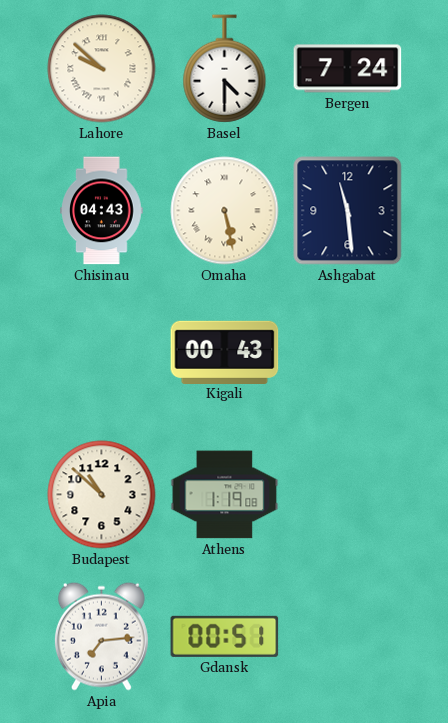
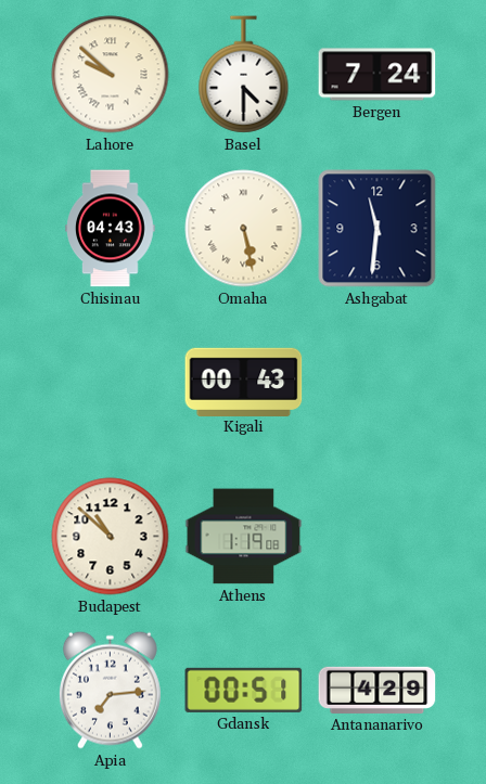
Ashgabat: 11:29 -> 11:31 (378, 229)
Antananarivo: none -> 4:29 (378, 690)
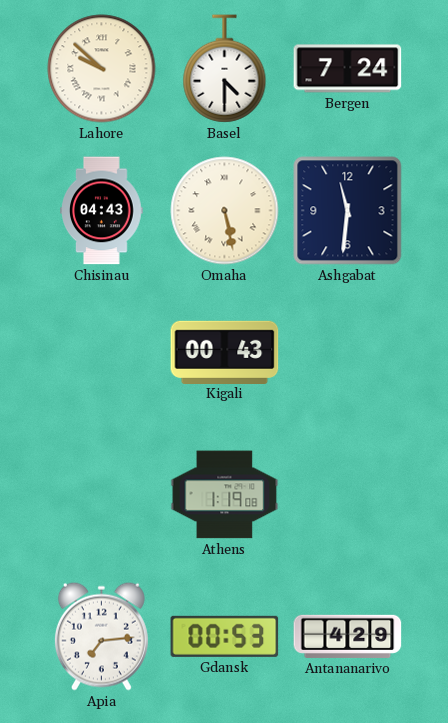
Budapest: 10:52 -> none (111, 537)
Gdansk: 00:51 -> 00:53 (225, 636)
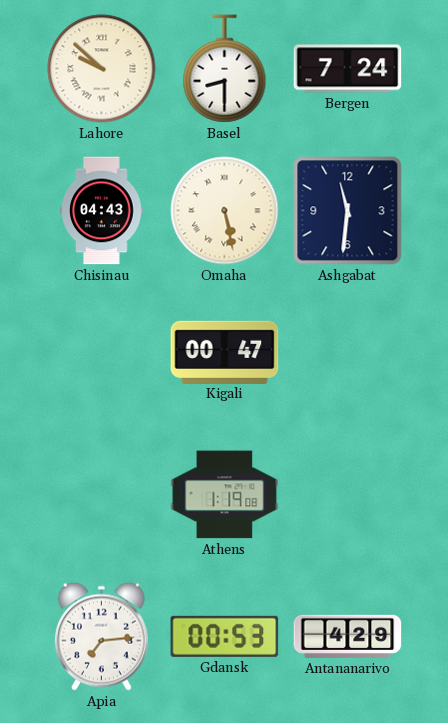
Basel: 4:30 -> 8:30 (225, 69)
Kigali: 00:43 -> 00:47 (225, 352)
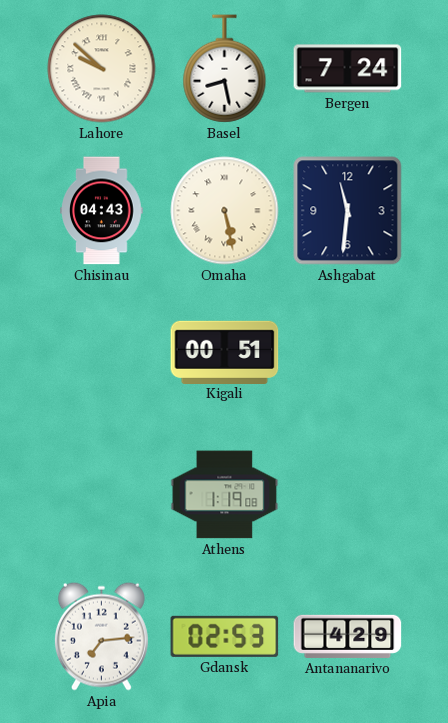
Basel: 8:30 -> 8:28 (225, 69)
Kigali: 00:47 -> 00:51 (225, 352)
Gdansk: 00:53 -> 02:53 (225, 636)
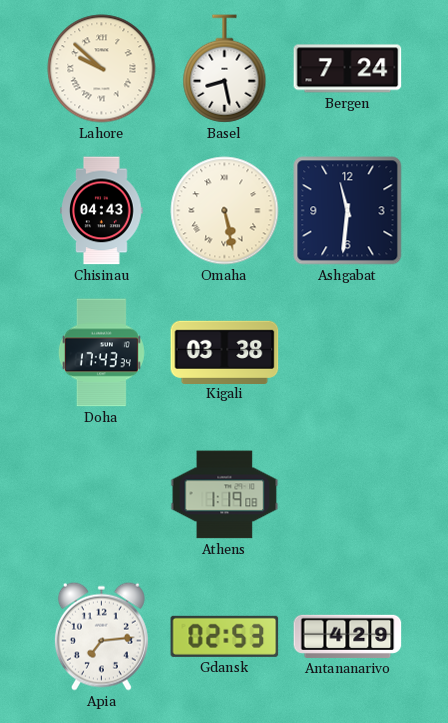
Doha: none -> 17:43 (101, 353)
Kigali: 00:51 -> 03:38 (225, 352)
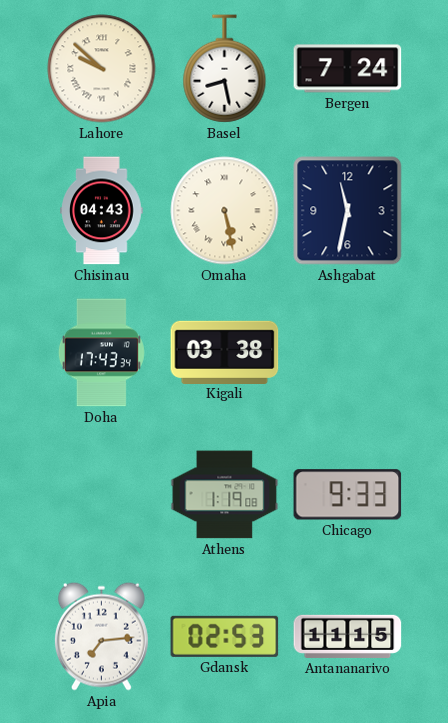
Ashgabat: 11:31 -> 11:32 (348, 211)
Chicago: none -> 9:33 (348, 495)
Antananarivo: 4:29 -> 11:15 (348, 636)
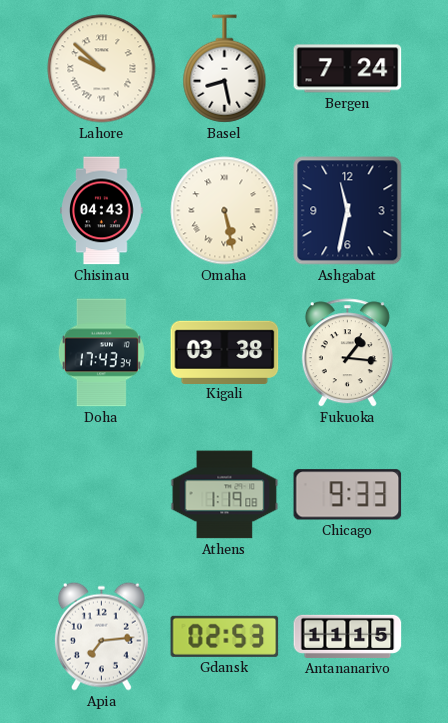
Fukuoka: none -> 1:16 (347, 353)
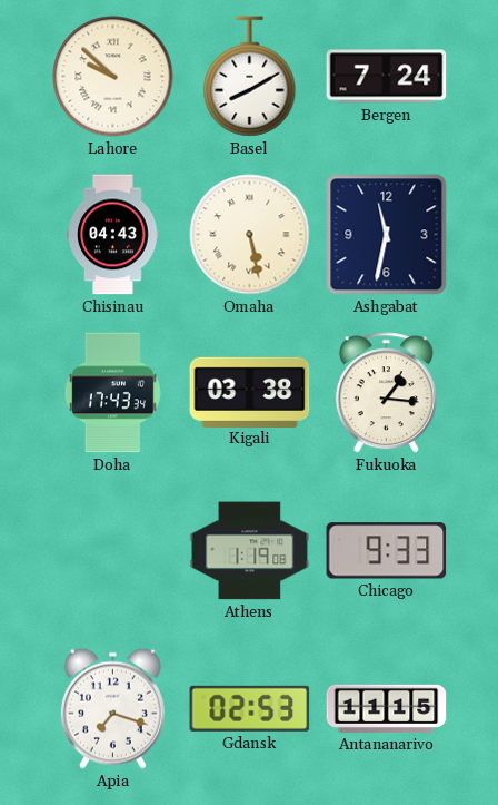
Basel: 8:28 -> 8:10 (250, 77)
Apia: 7:14 -> 7:18 (112, 708)
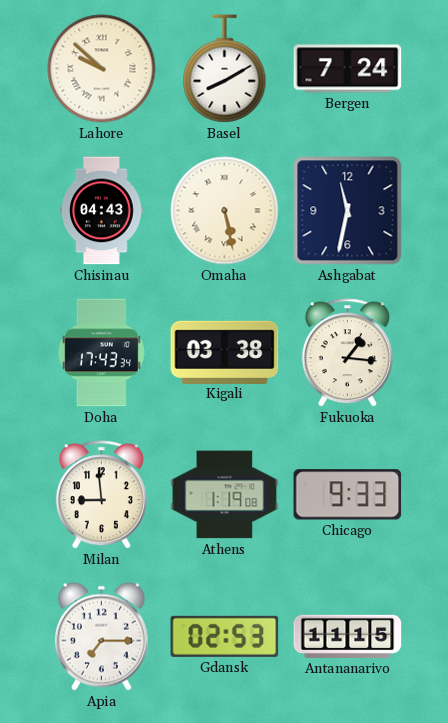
Milan: none -> 8:59 (101, 495)
Apia: 7:18 -> 7:15 (101, 636)
